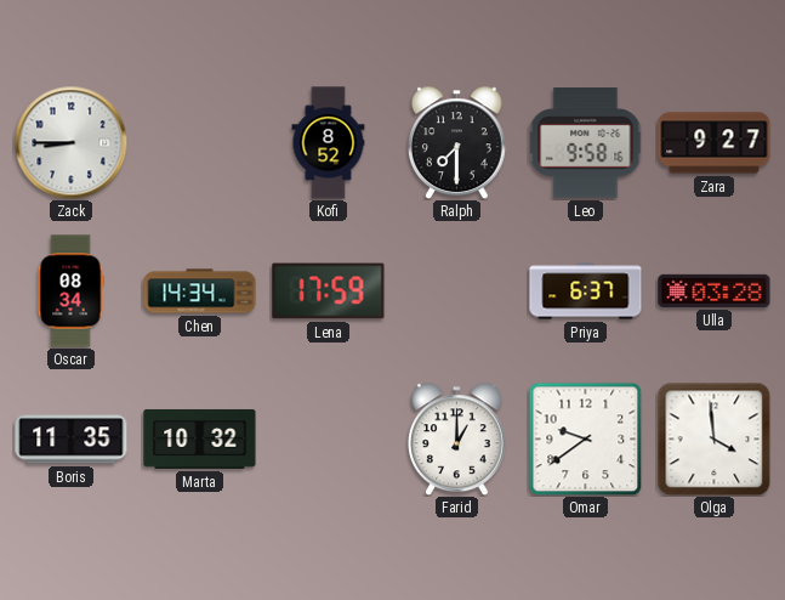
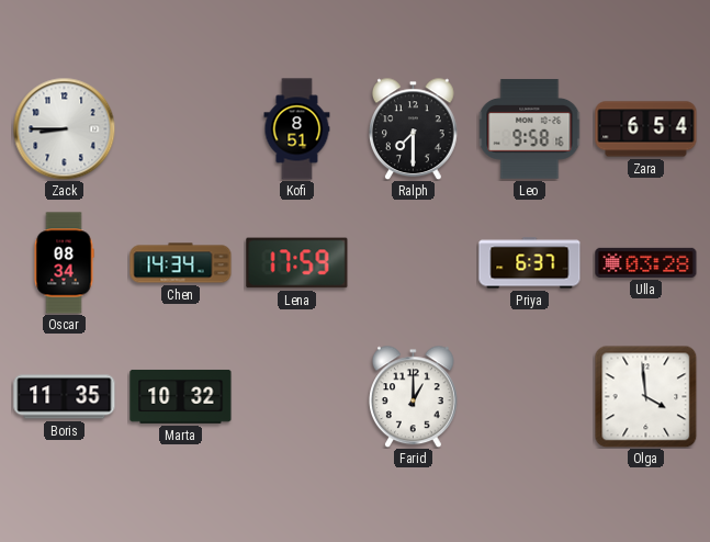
Kofi: 8:52 -> 8:51 (297, 129)
Zara: 9:27 -> 6:54 (646, 129)
Omar: 9:39 -> none (585, 438)
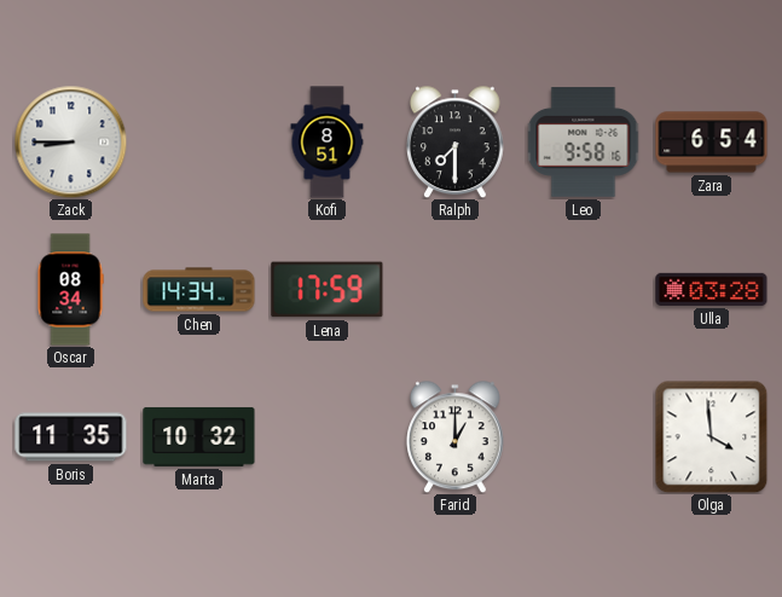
Priya: 6:37 -> none (530, 263)
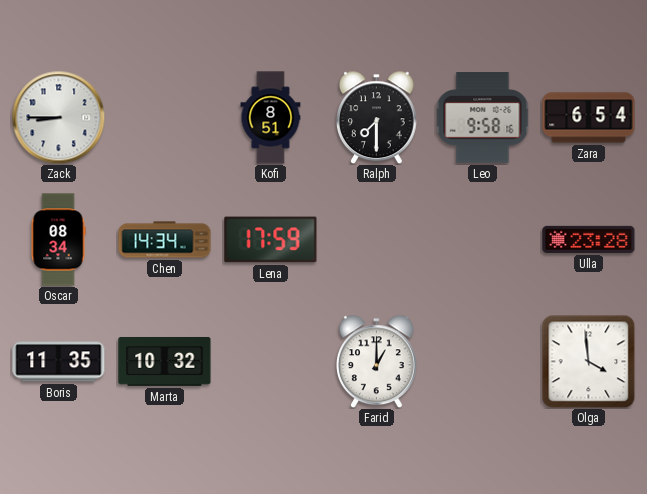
Ulla: 03:28 -> 23:28 (589, 239)
